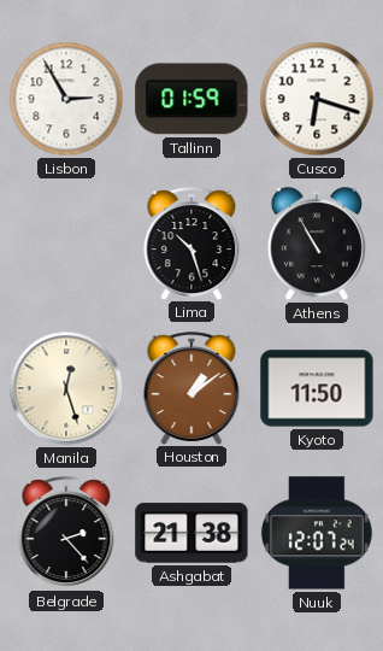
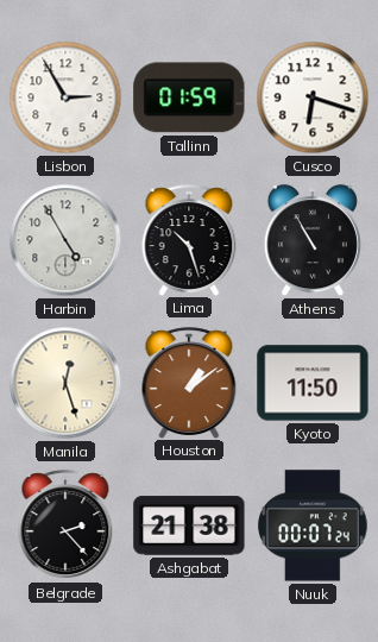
Harbin: none -> 4:55 (65, 240)
Nuuk: 12:07 -> 00:07 (313, 525)
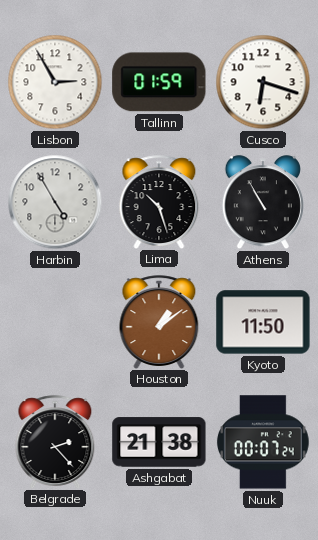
Manila: 12:27 -> none (65, 383)
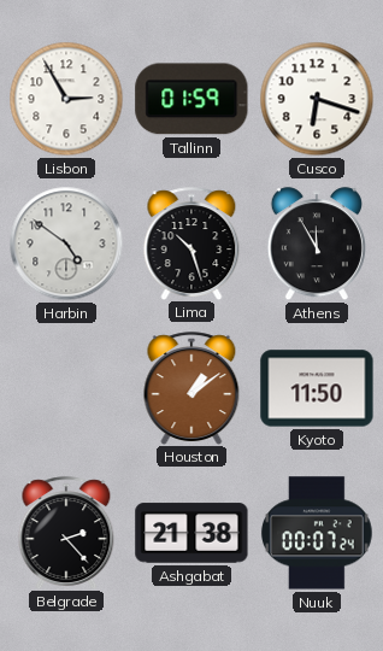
Harbin: 4:55 -> 4:51 (66, 244)
Athens: 10:55 -> 11:55 (317, 245)
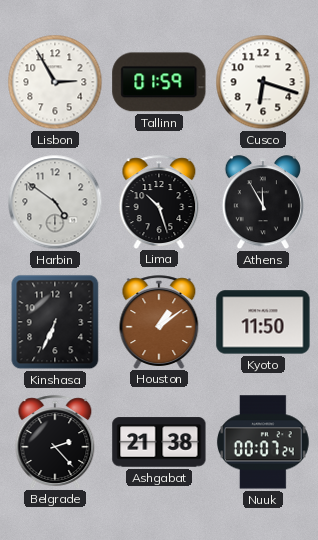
Kinshasa: none -> 6:34 (55, 322)
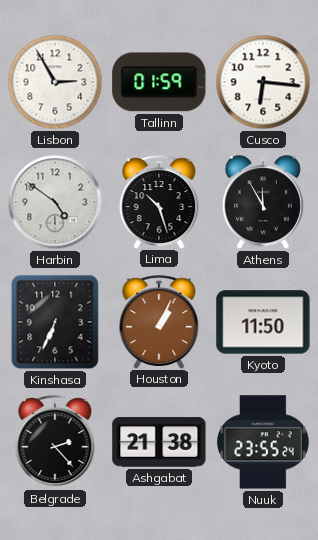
Cusco: 6:18 -> 6:16 (263, 82)
Houston: 1:09 -> 1:04 (159, 322)
Nuuk: 00:07 -> 23:55 (263, 442)
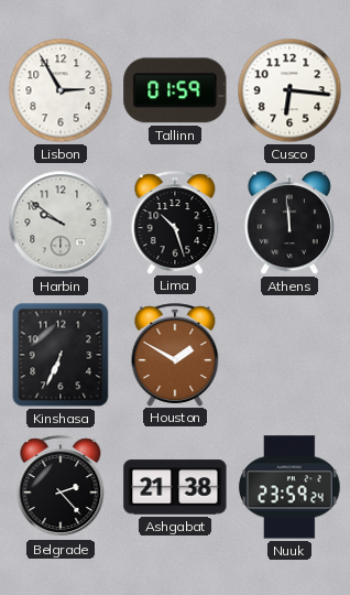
Harbin: 4:51 -> 9:51 (61, 223)
Athens: 11:55 -> 11:59 (289, 224)
Houston: 1:04 -> 1:50 (175, 355)
Kyoto: 11:50 -> none (263, 322)
Nuuk: 23:55 -> 23:59 (289, 487)
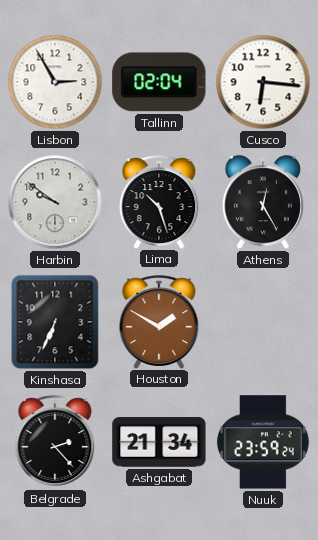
Tallinn: 01:59 -> 02:04 (159, 82)
Athens: 11:59 -> 12:25 (263, 203)
Ashgabat: 21:38 -> 21:34 (159, 442)
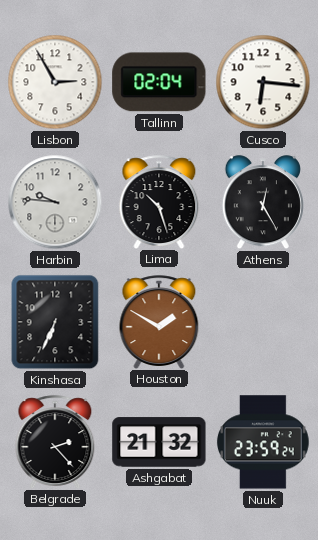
Harbin: 9:51 -> 9:46 (55, 202)
Ashgabat: 21:34 -> 21:32 (159, 442)
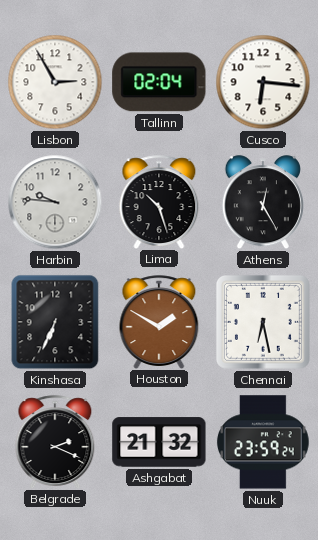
Chennai: none -> 6:28 (263, 322)
Belgrade: 2:23 -> 2:19 (55, 442)
